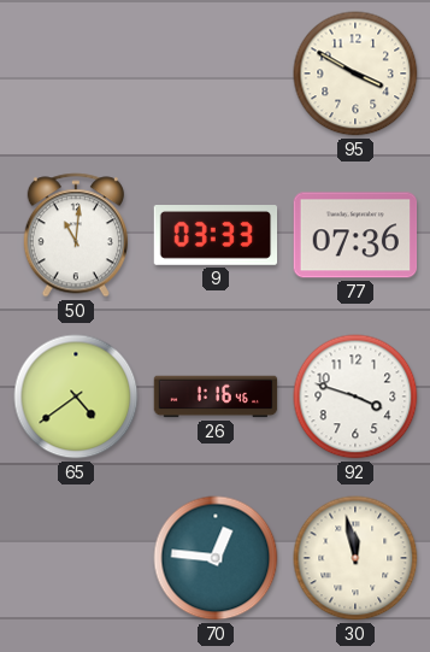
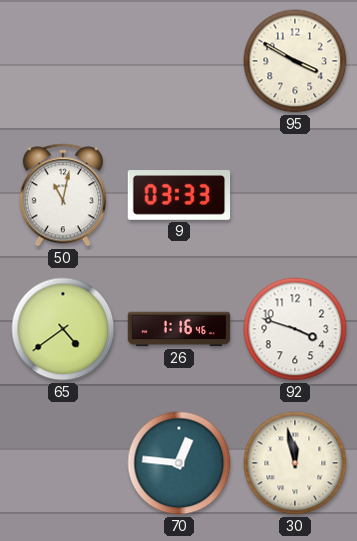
50: 11:01 -> 11:02 (63, 195)
77: 07:36 -> none (355, 235)
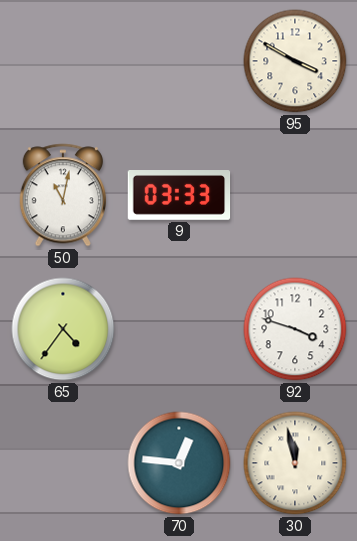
65: 4:39 -> 4:36 (63, 329)
26: 1:16 -> none (179, 329)
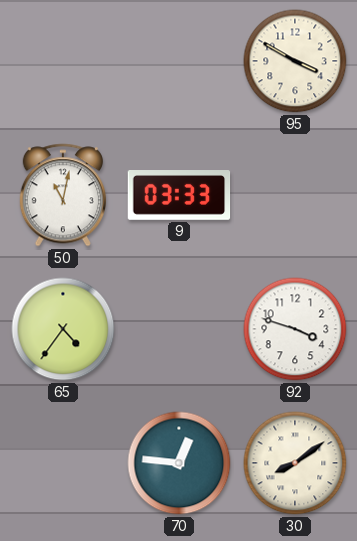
30: 11:58 -> 8:09 (295, 463)
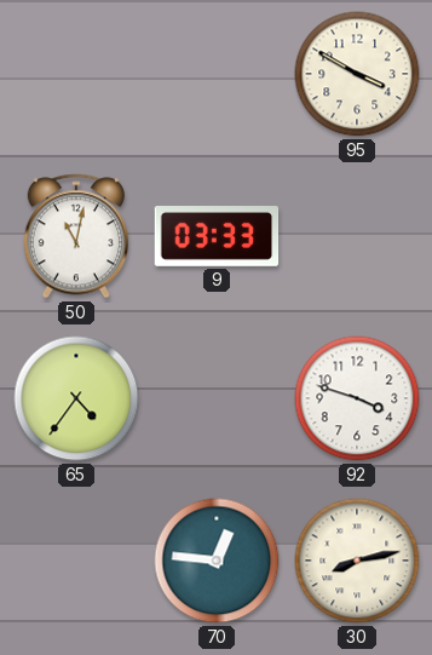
30: 8:09 -> 8:13 (357, 561)
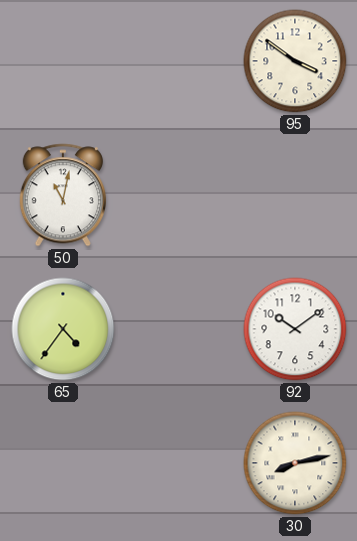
95: 3:50 -> 3:51 (295, 61)
9: 03:33 -> none (217, 237)
92: 3:48 -> 10:09 (295, 329)
70: 12:46 -> none (217, 561)
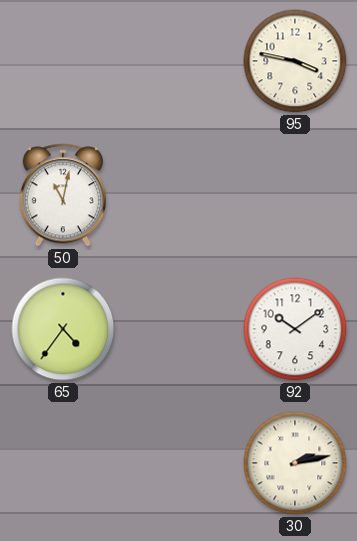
95: 3:51 -> 3:47 (295, 61)
30: 8:13 -> 2:13 (295, 463)
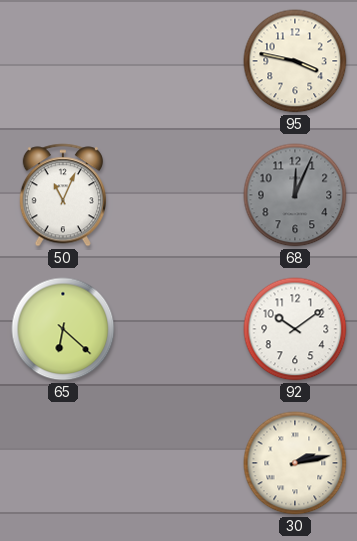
50: 11:02 -> 11:04 (63, 195)
68: none -> 12:04 (295, 195)
65: 4:36 -> 6:22 (63, 329)
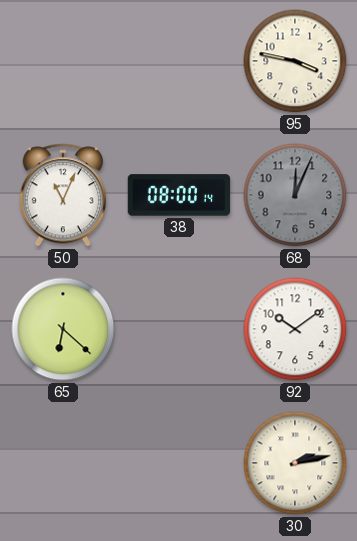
38: none -> 08:00 (179, 195)
